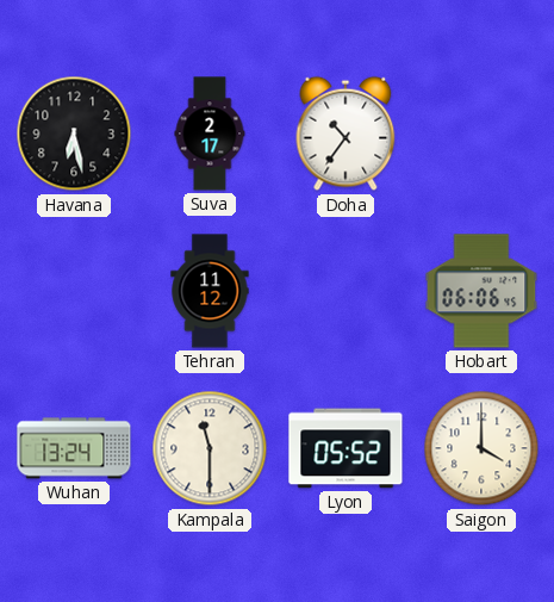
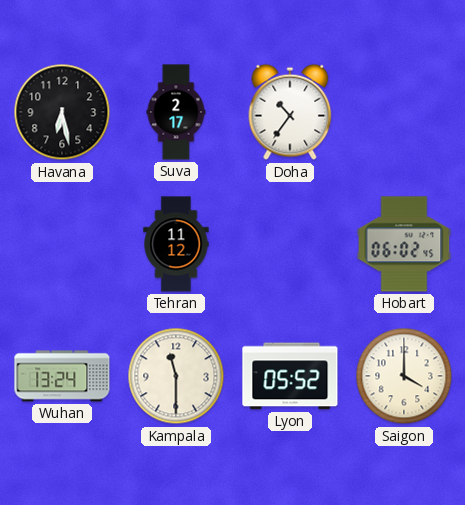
Hobart: 06:06 -> 06:02 (404, 244)
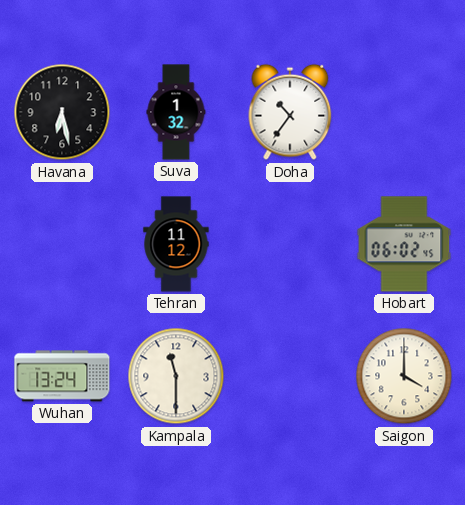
Suva: 2:17 -> 1:32 (176, 112)
Lyon: 05:52 -> none (290, 376)
